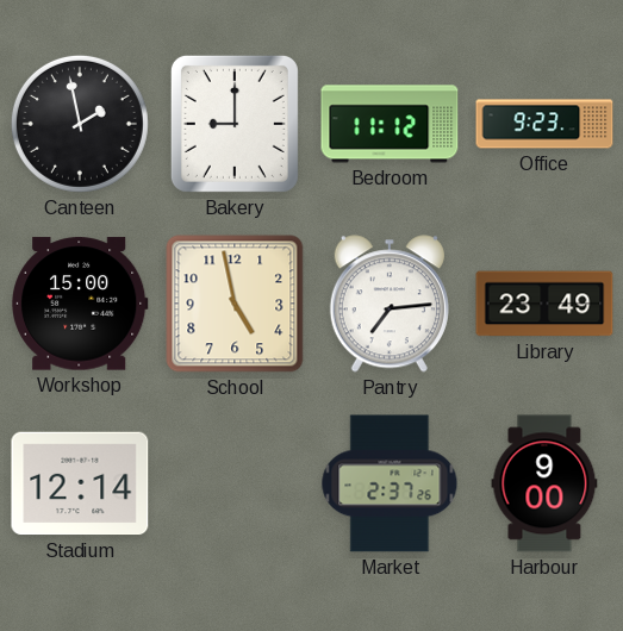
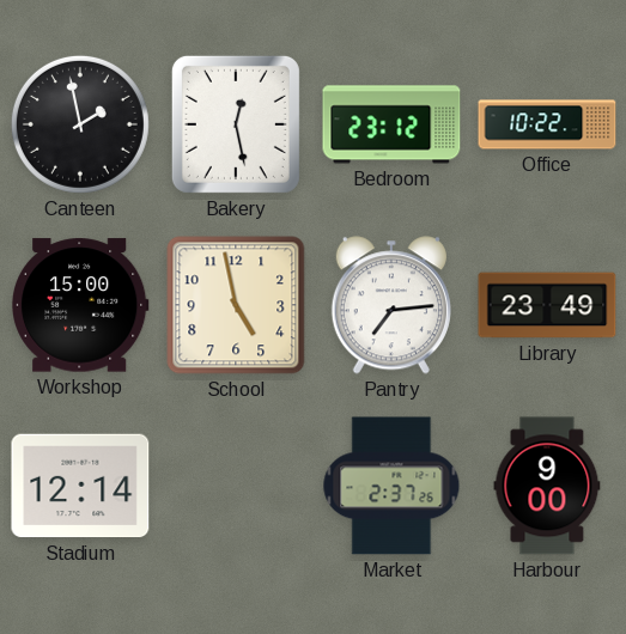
Bakery: 9:00 -> 12:28 (236, 124)
Bedroom: 11:12 -> 23:12 (391, 124)
Office: 9:23 -> 10:22 (547, 124)
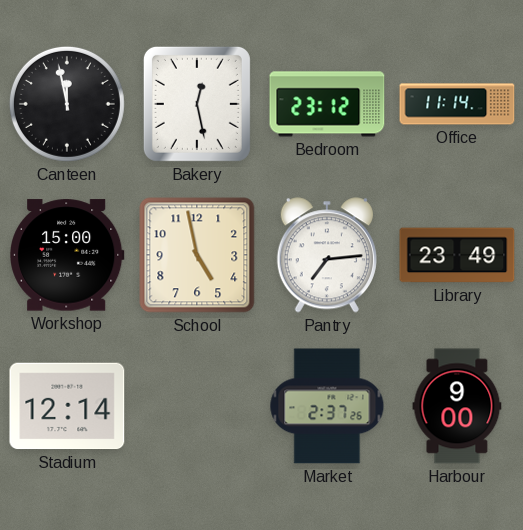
Canteen: 1:58 -> 11:58 (67, 104)
Office: 10:22 -> 11:14 (457, 104)
